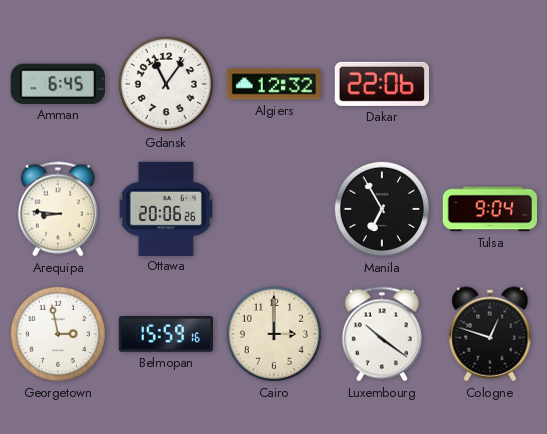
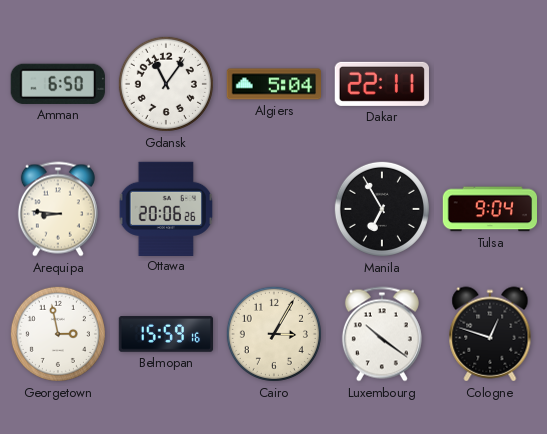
Amman: 6:45 -> 6:50 (58, 84)
Algiers: 12:32 -> 5:04 (274, 84)
Dakar: 22:06 -> 22:11 (382, 84)
Cairo: 3:00 -> 3:05 (274, 334)
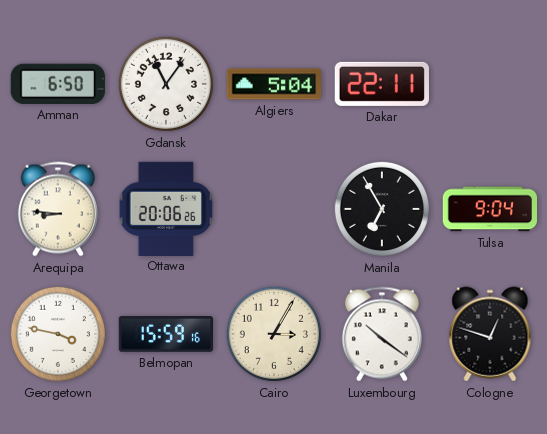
Georgetown: 2:58 -> 3:47 (58, 334)
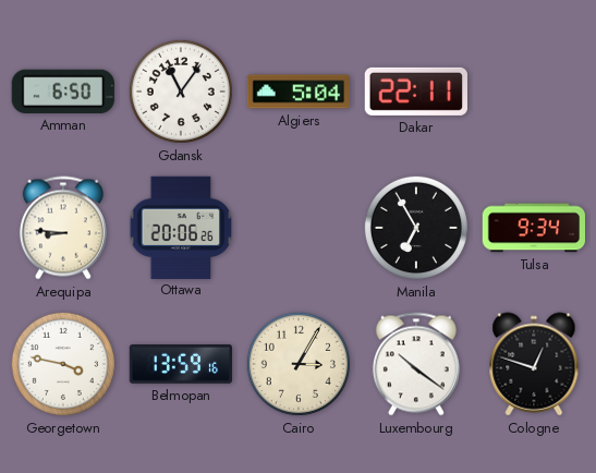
Tulsa: 9:04 -> 9:34 (533, 228)
Belmopan: 15:59 -> 13:59 (181, 364)
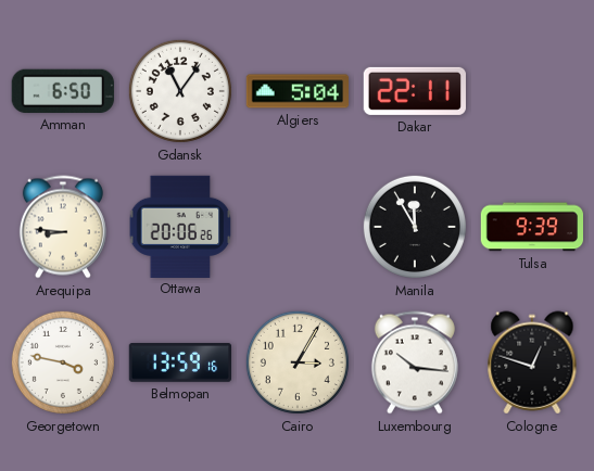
Manila: 6:55 -> 11:55 (415, 227)
Tulsa: 9:34 -> 9:39 (531, 227)
Luxembourg: 10:21 -> 10:16 (415, 362)
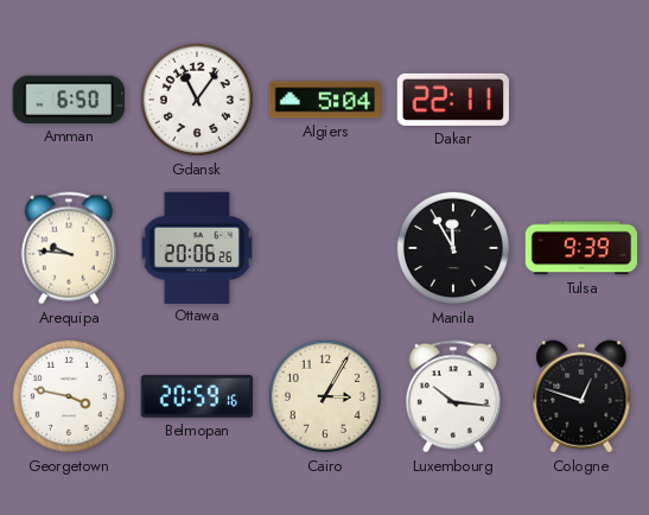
Arequipa: 8:46 -> 9:46 (69, 248)
Belmopan: 13:59 -> 20:59 (197, 396)
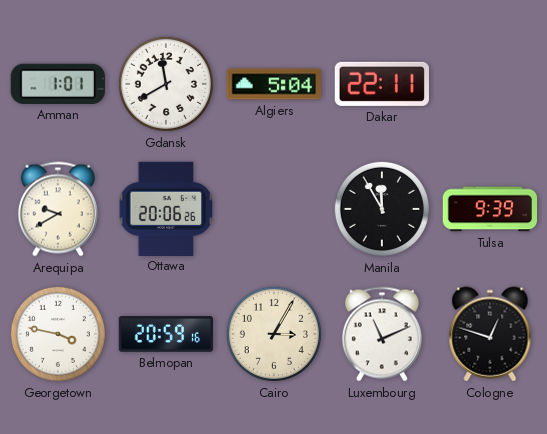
Amman: 6:50 -> 1:01 (58, 84)
Gdansk: 11:06 -> 11:40 (166, 84)
Arequipa: 9:46 -> 9:40 (58, 209)
Luxembourg: 10:16 -> 11:11 (382, 334)
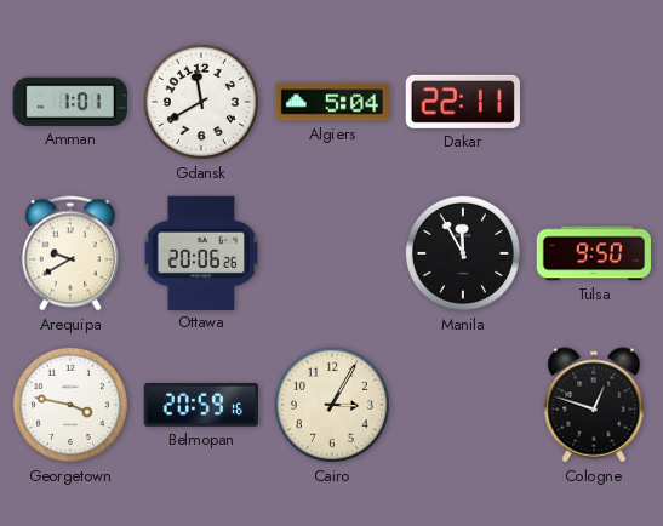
Tulsa: 9:39 -> 9:50 (593, 253)
Luxembourg: 11:11 -> none (382, 334)
